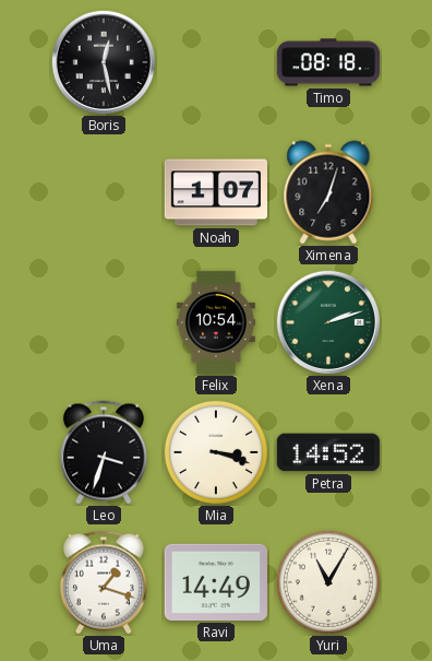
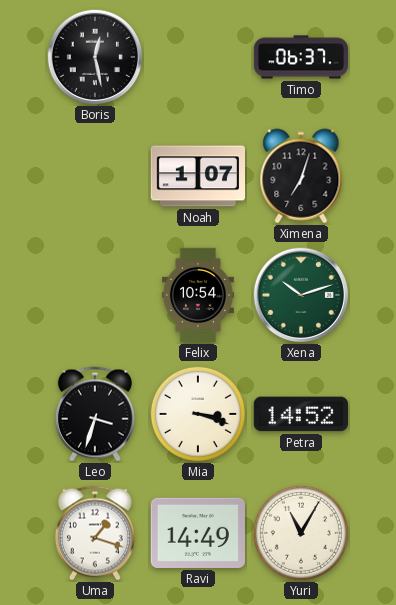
Timo: 08:18 -> 06:37 (300, 57)
Xena: 2:12 -> 10:12 (301, 295)
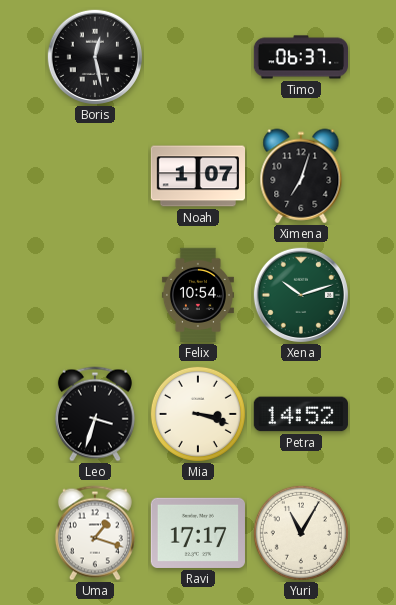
Ravi: 14:49 -> 17:17 (198, 533)
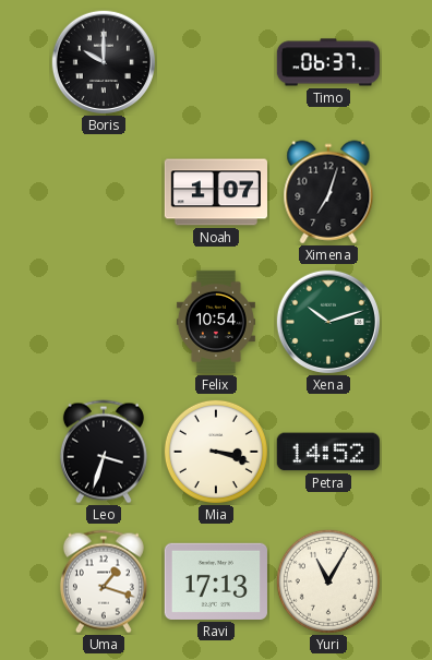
Boris: 12:28 -> 10:00 (104, 62)
Ravi: 17:17 -> 17:13 (216, 581)
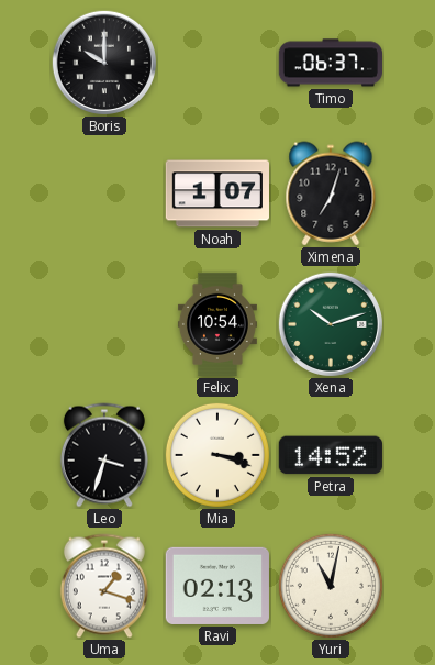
Ravi: 17:13 -> 02:13 (217, 586)
Yuri: 11:05 -> 11:02 (331, 586)
